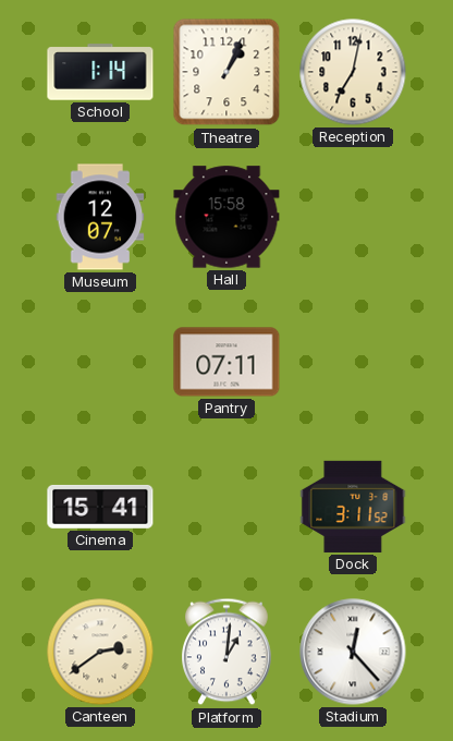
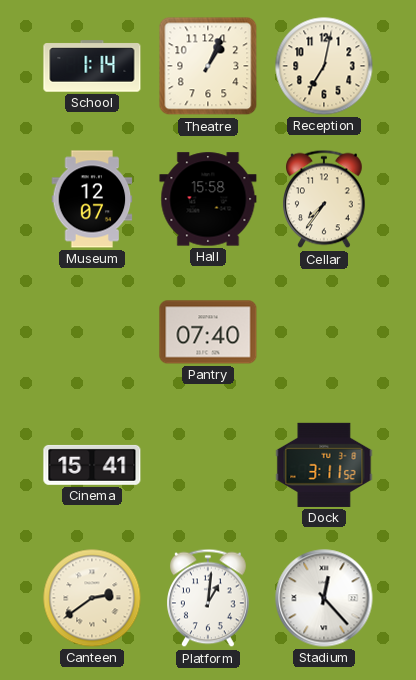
Cellar: none -> 7:36 (325, 199)
Pantry: 07:11 -> 07:40 (208, 332)
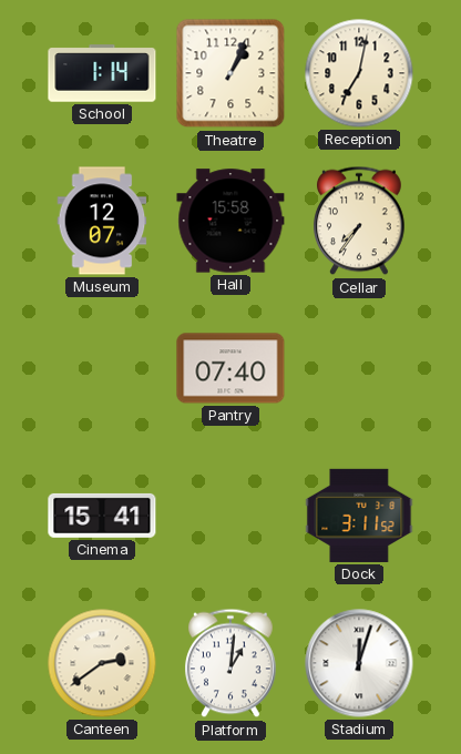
Stadium: 12:23 -> 12:03 (359, 663)
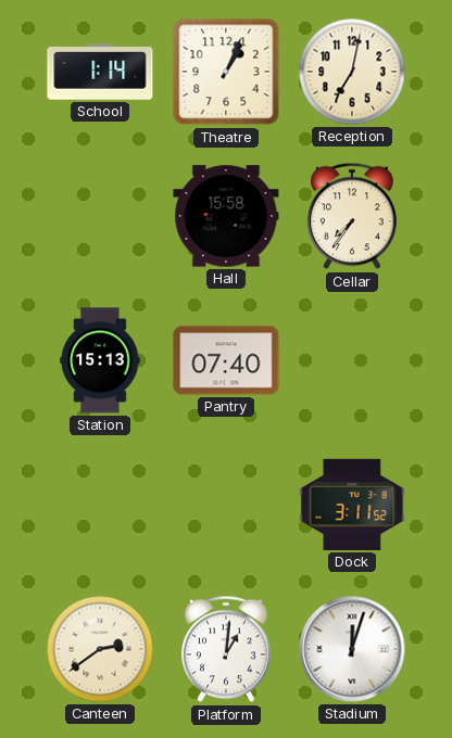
Museum: 12:07 -> none (102, 221)
Station: none -> 15:13 (100, 360)
Cinema: 15:41 -> none (102, 516)
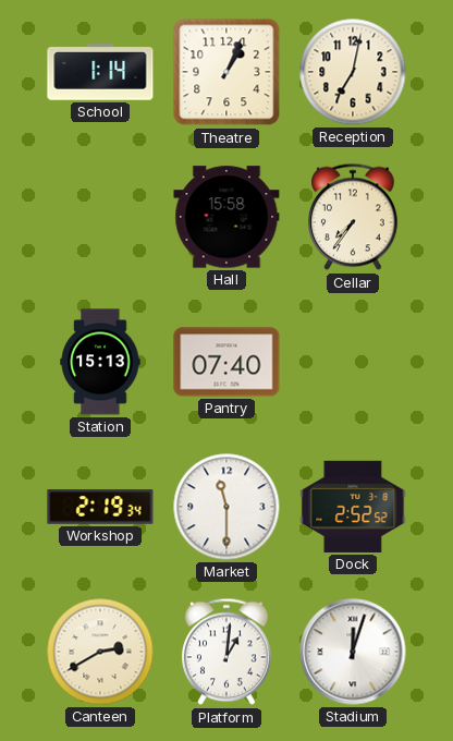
Workshop: none -> 2:19 (100, 507)
Market: none -> 11:30 (226, 507)
Dock: 3:11 -> 2:52 (353, 507)
Canteen: 2:39 -> 2:40 (100, 652)
